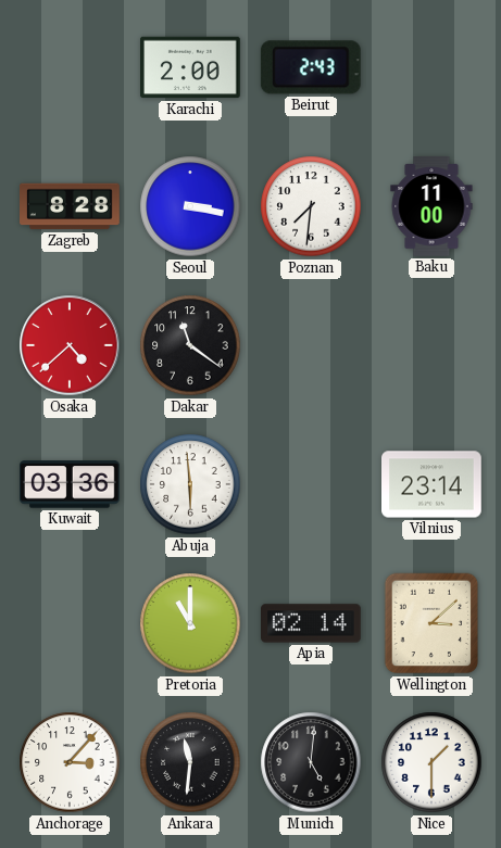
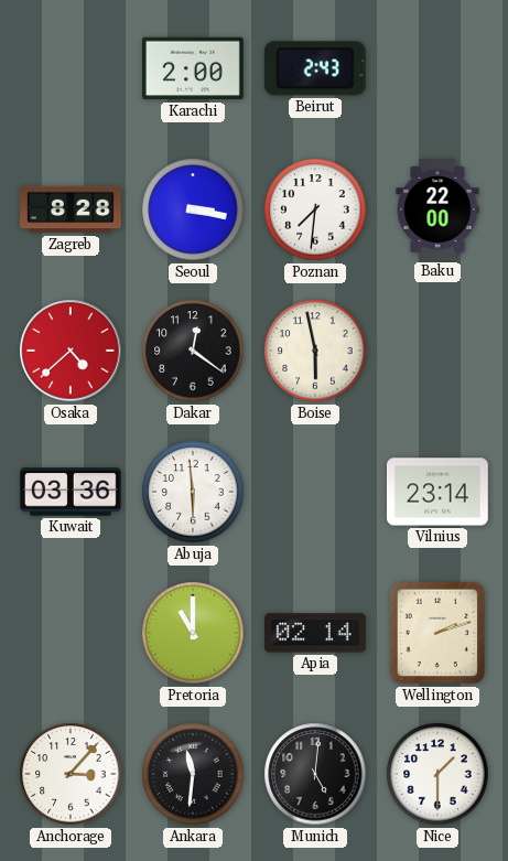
Baku: 11:00 -> 22:00 (437, 209)
Dakar: 11:21 -> 12:21 (193, 351)
Boise: none -> 5:58 (315, 351)
Wellington: 3:08 -> 2:12 (437, 633)
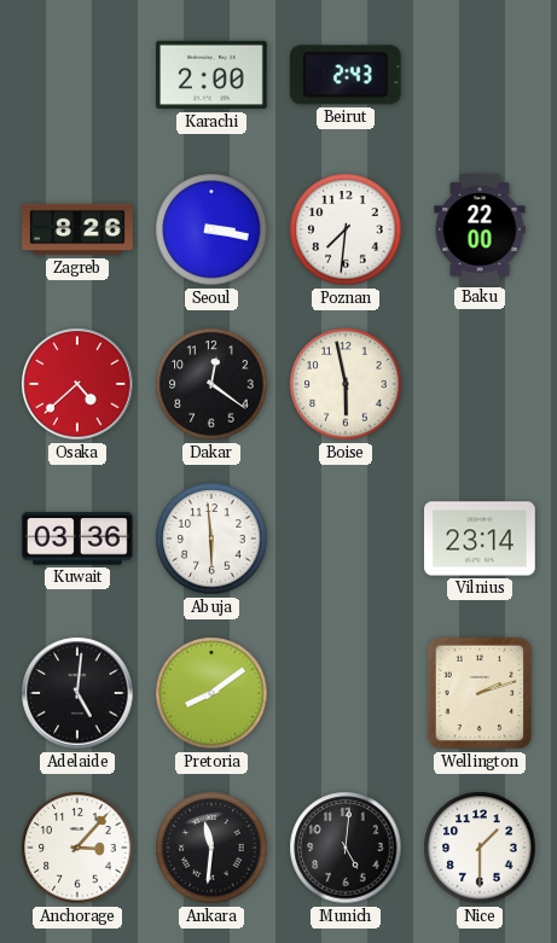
Zagreb: 8:28 -> 8:26 (77, 229)
Adelaide: none -> 5:01 (77, 693)
Pretoria: 11:00 -> 8:09 (211, 693)
Apia: 02:14 -> none (316, 633)
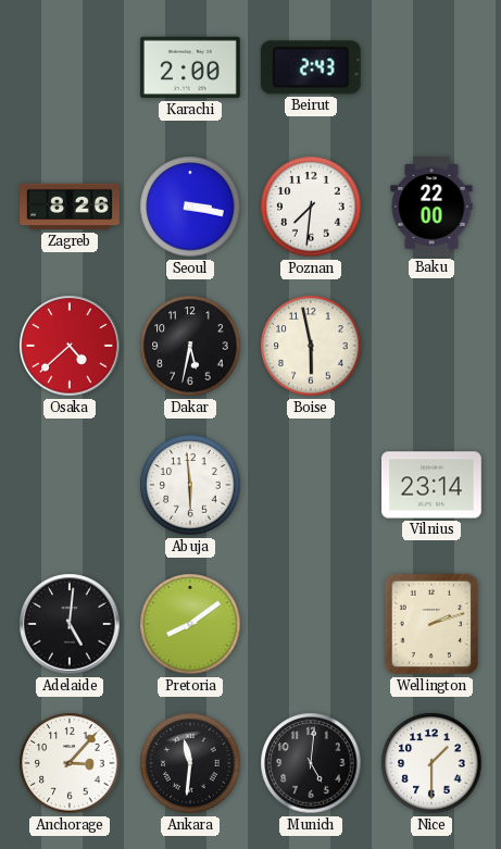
Dakar: 12:21 -> 5:32 (190, 346)
Kuwait: 03:36 -> none (79, 539)
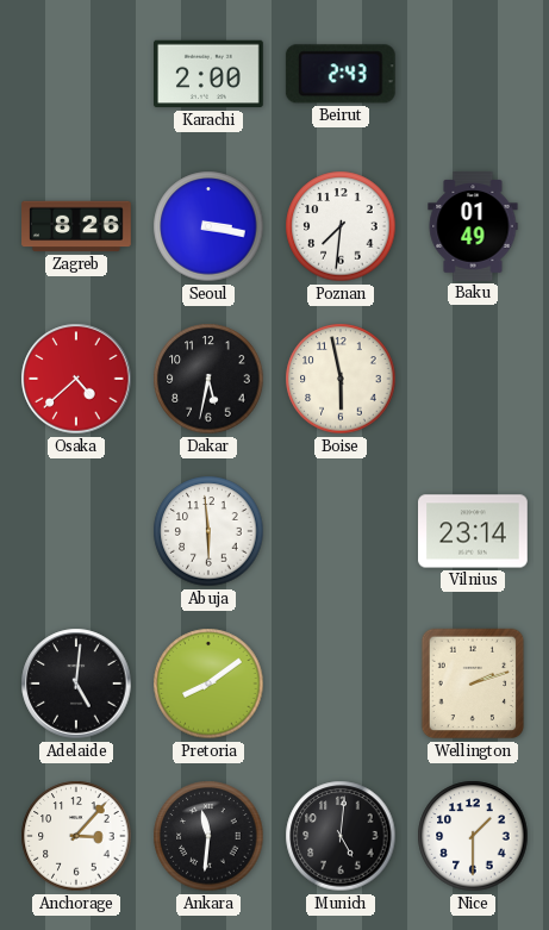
Baku: 22:00 -> 01:49 (473, 226)
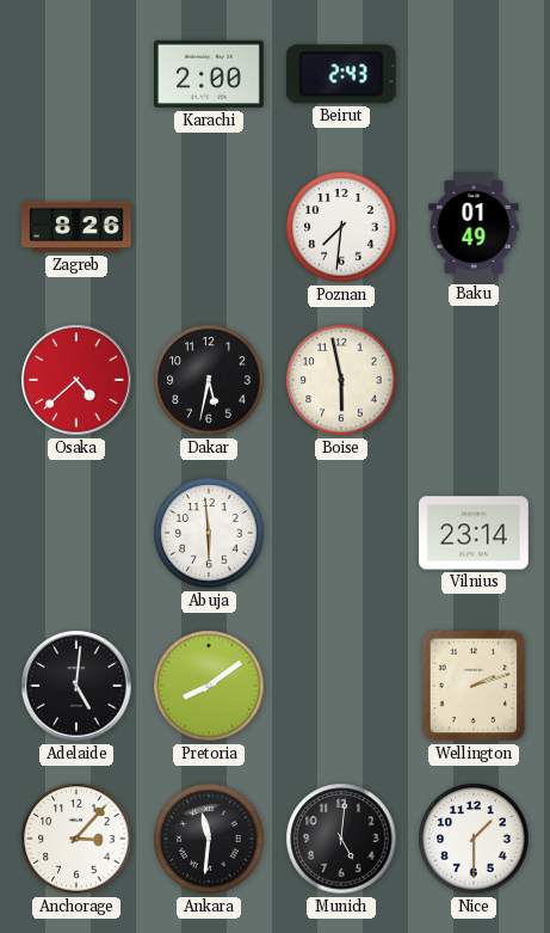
Seoul: 3:17 -> none (208, 226)
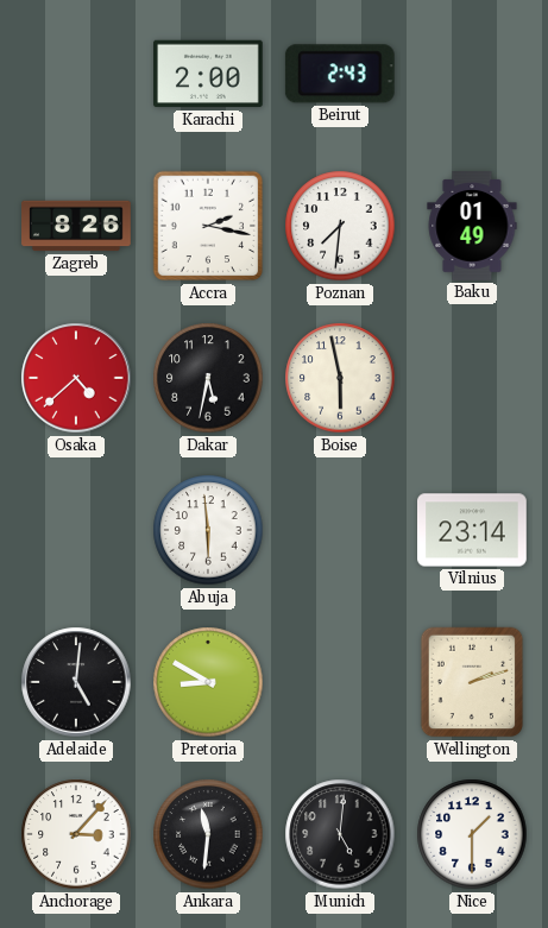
Accra: none -> 2:17 (208, 226)
Pretoria: 8:09 -> 8:50 (208, 682)
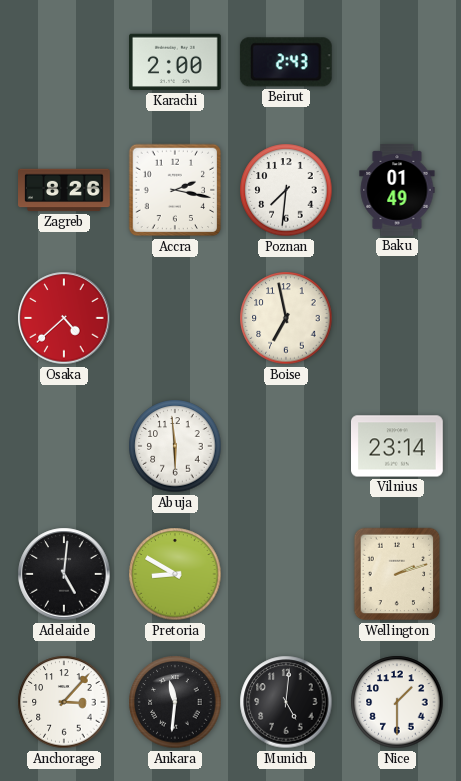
Dakar: 5:32 -> none (208, 378)
Boise: 5:58 -> 6:58 (286, 318)
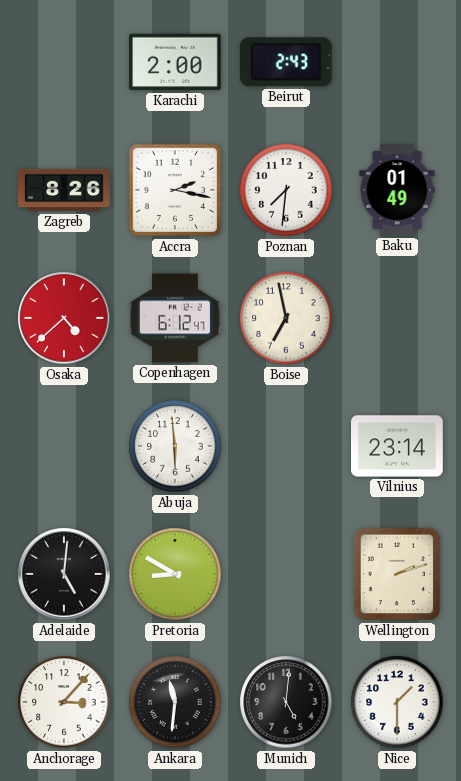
Copenhagen: none -> 6:12 (176, 318)
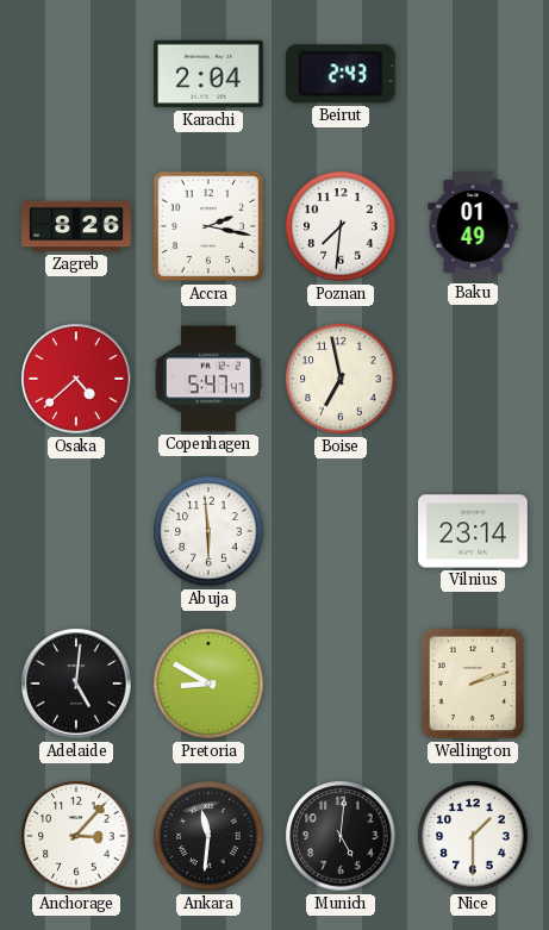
Karachi: 2:00 -> 2:04 (210, 74)
Copenhagen: 6:12 -> 5:47 (210, 379)
